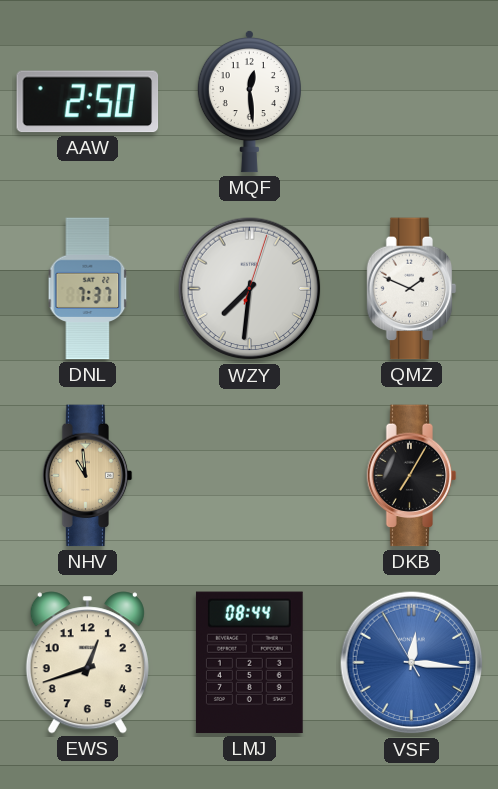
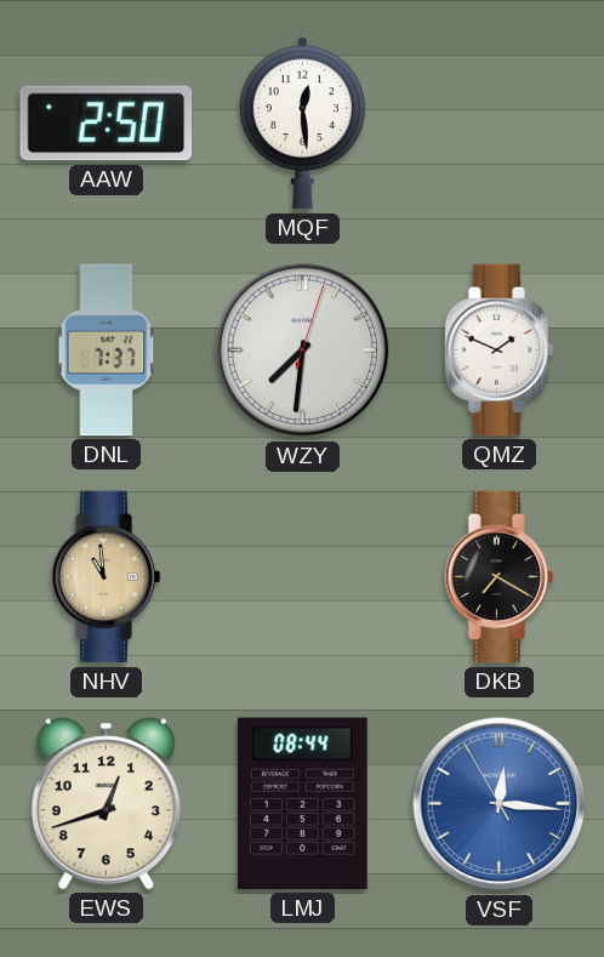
DKB: 7:05 -> 7:20 (500, 577)
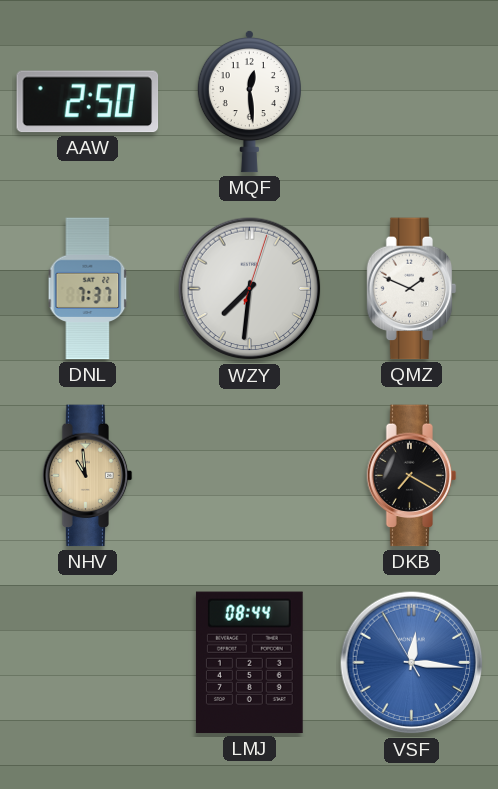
EWS: 12:42 -> none (106, 804)
